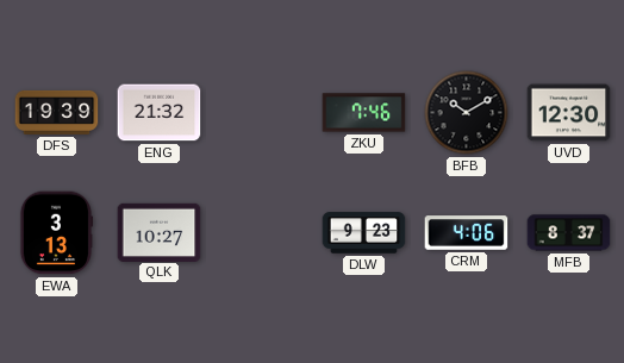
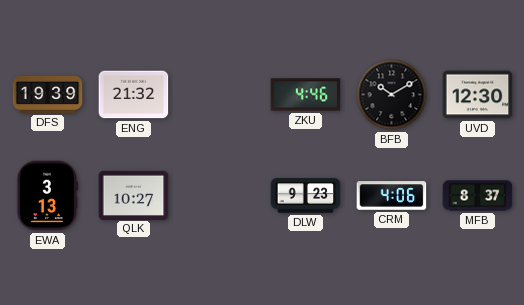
ZKU: 7:46 -> 4:46 (306, 95)
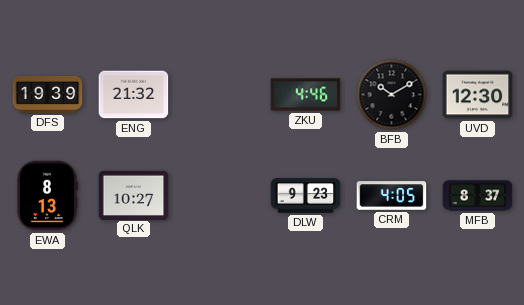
EWA: 3:13 -> 8:13 (47, 196)
CRM: 4:06 -> 4:05 (392, 196)
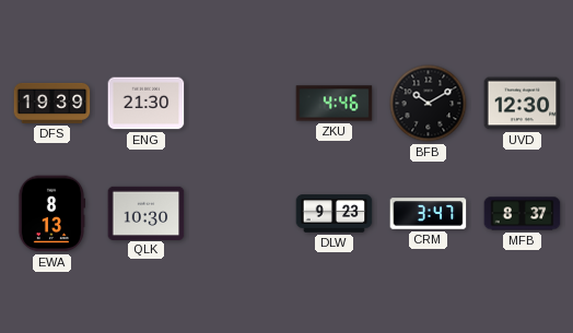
ENG: 21:32 -> 21:30 (147, 104)
QLK: 10:27 -> 10:30 (147, 213)
CRM: 4:05 -> 3:47 (429, 214)
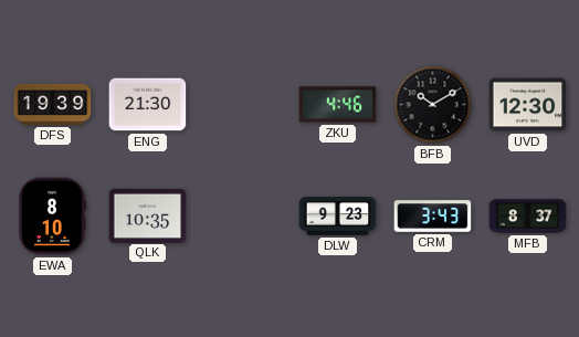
EWA: 8:13 -> 8:10 (52, 217)
QLK: 10:30 -> 10:35 (148, 215)
CRM: 3:47 -> 3:43 (433, 217)
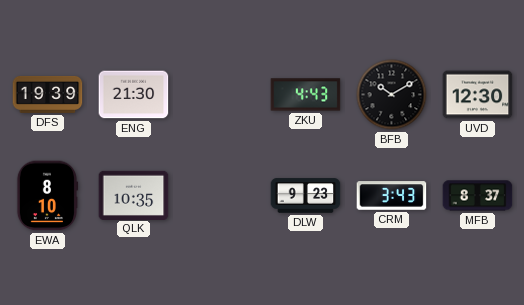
ZKU: 4:46 -> 4:43 (306, 95)
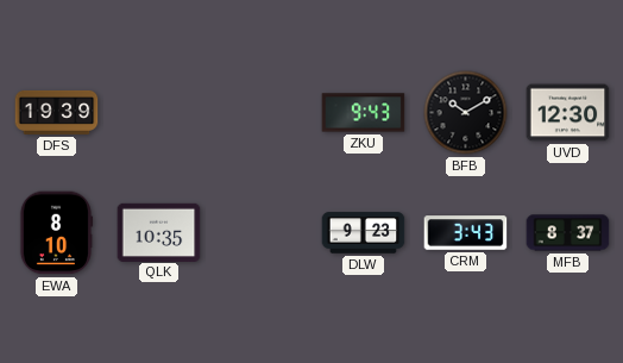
ENG: 21:30 -> none (134, 95)
ZKU: 4:43 -> 9:43 (364, 113)
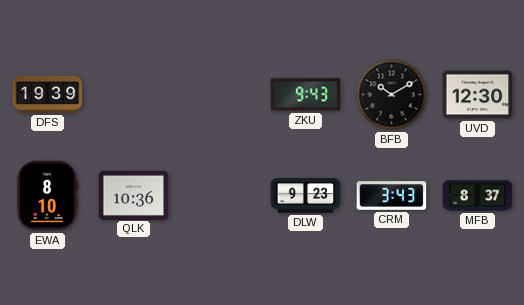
QLK: 10:35 -> 10:36 (134, 195)
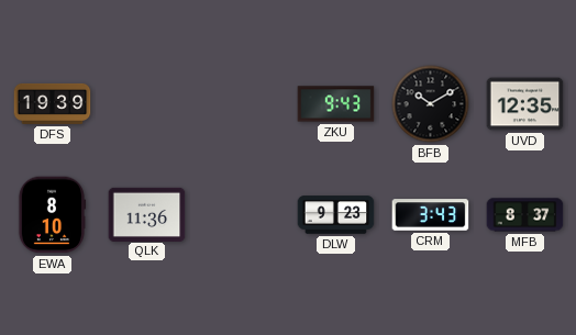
UVD: 12:30 -> 12:35 (525, 104)
QLK: 10:36 -> 11:36 (147, 214)
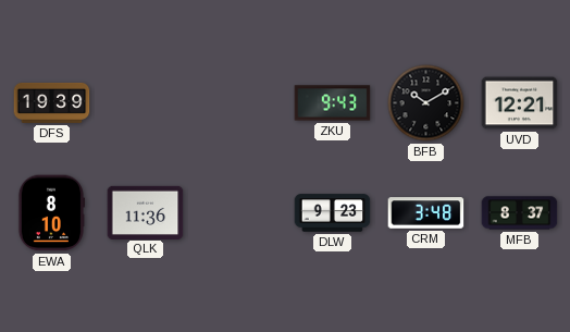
UVD: 12:35 -> 12:21 (520, 103)
CRM: 3:43 -> 3:48 (426, 213)
